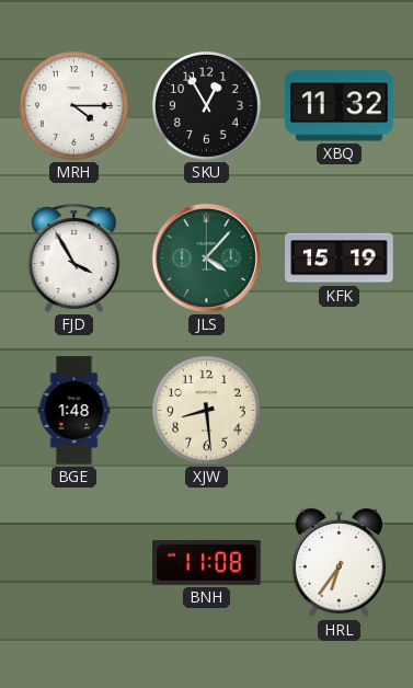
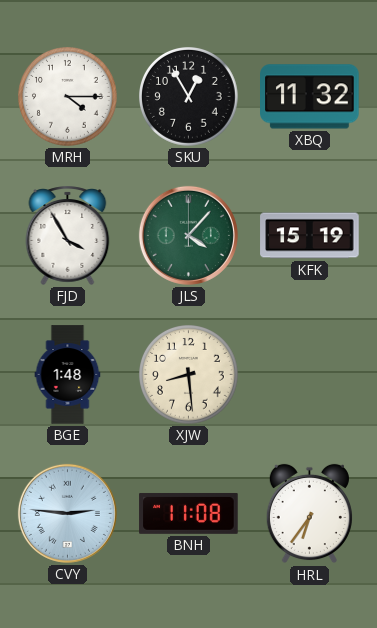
CVY: none -> 2:46 (67, 513)
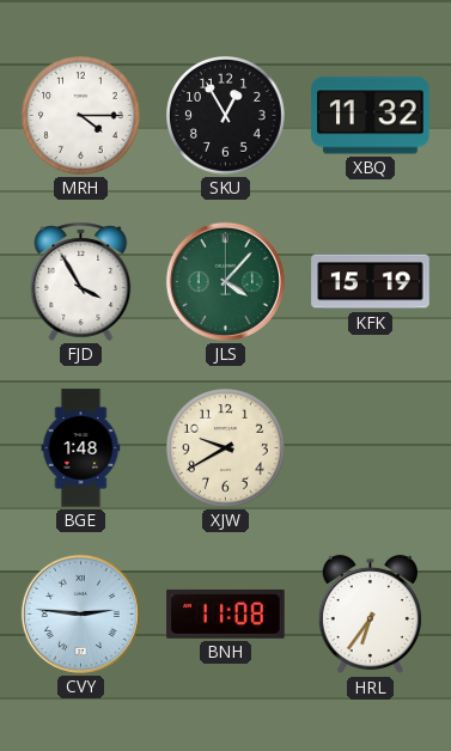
XJW: 8:29 -> 9:40 (226, 448)
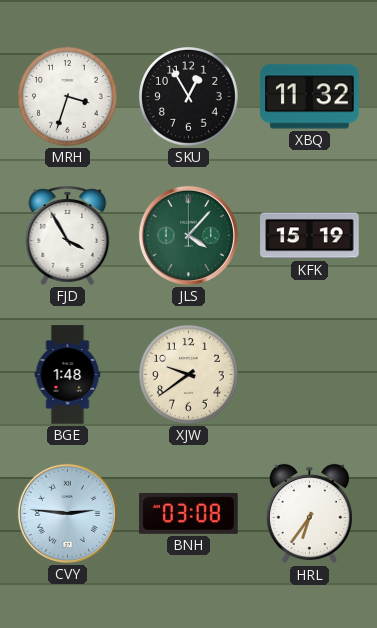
MRH: 4:15 -> 3:33 (68, 97)
XJW: 9:40 -> 9:39 (189, 375)
BNH: 11:08 -> 03:08 (189, 513)
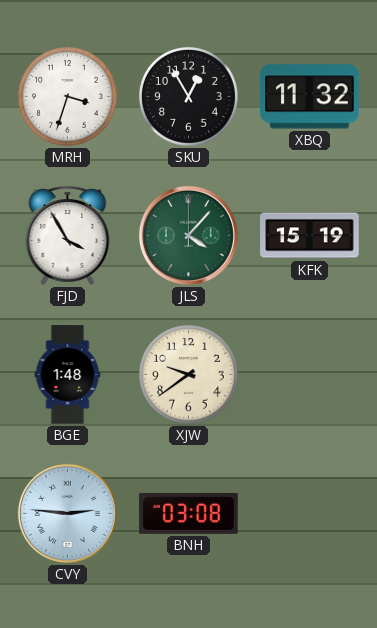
HRL: 6:36 -> none (309, 514)
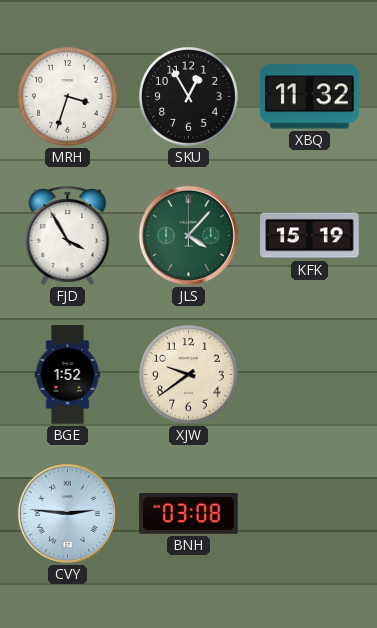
BGE: 1:48 -> 1:52 (68, 375)
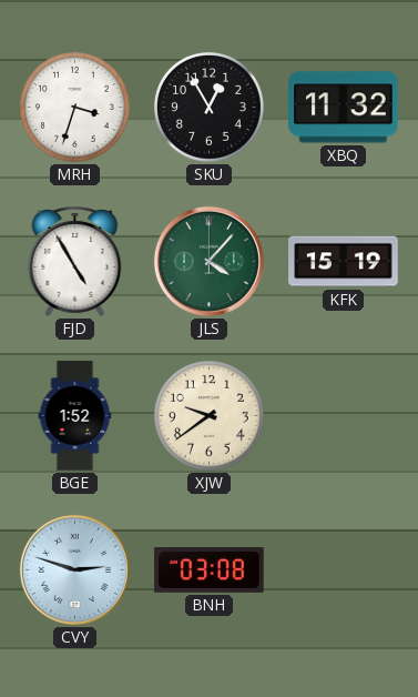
FJD: 3:55 -> 4:55 (75, 261)
CVY: 2:46 -> 2:48 (74, 569)
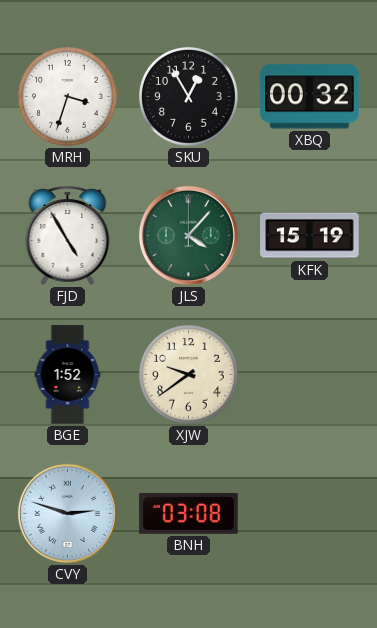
XBQ: 11:32 -> 00:32 (310, 97)
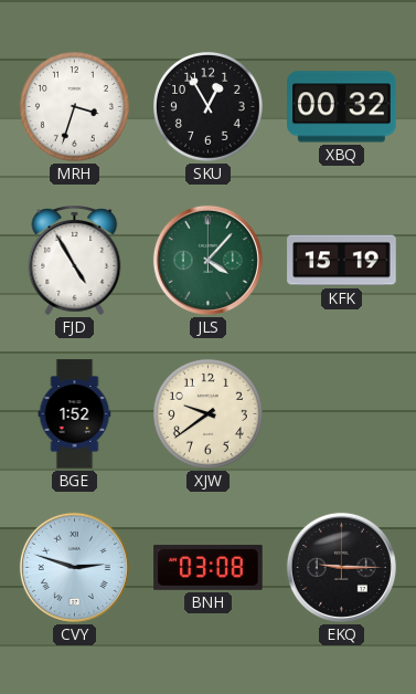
EKQ: none -> 9:15 (341, 567)
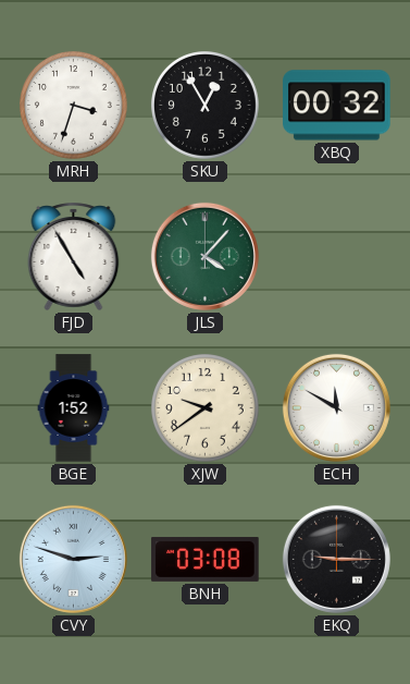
KFK: 15:19 -> none (342, 261)
ECH: none -> 11:50 (336, 407)
